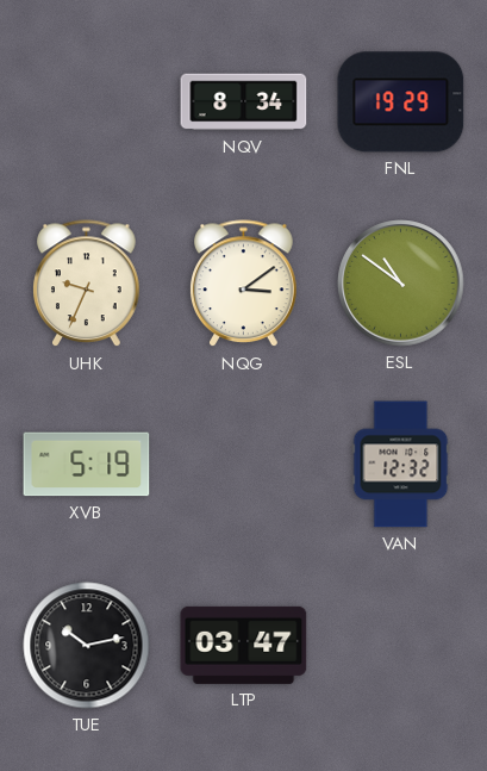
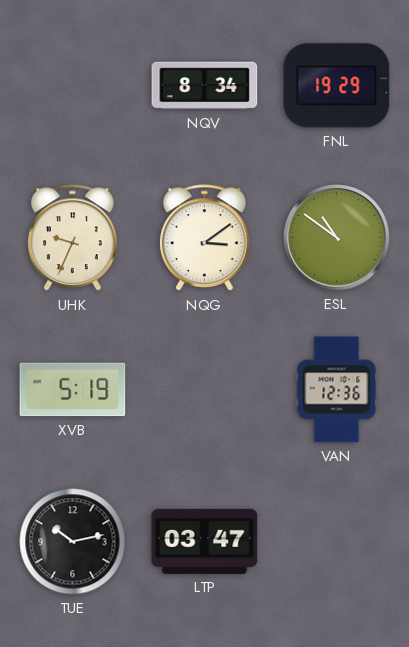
VAN: 12:32 -> 12:36 (337, 390)
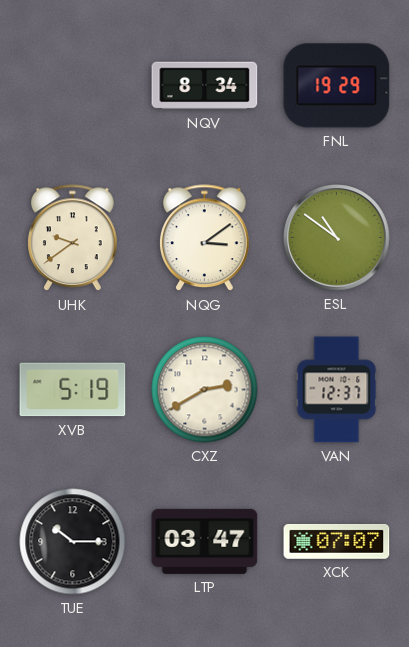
UHK: 9:34 -> 9:39 (73, 238)
CXZ: none -> 2:40 (205, 390)
VAN: 12:36 -> 12:37 (337, 390)
TUE: 10:13 -> 10:15 (73, 542)
XCK: none -> 07:07 (337, 541)
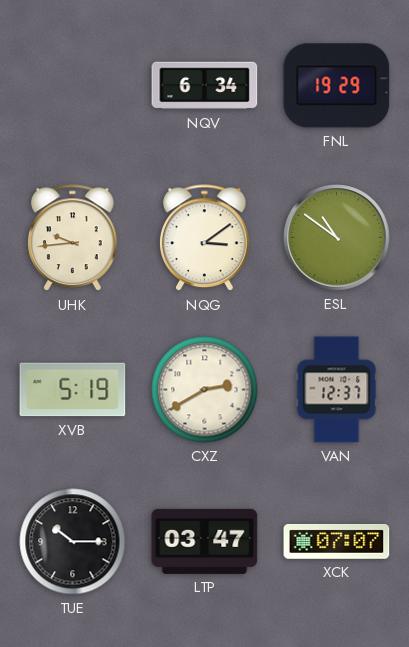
NQV: 8:34 -> 6:34 (205, 86)
UHK: 9:39 -> 9:44 (73, 238)
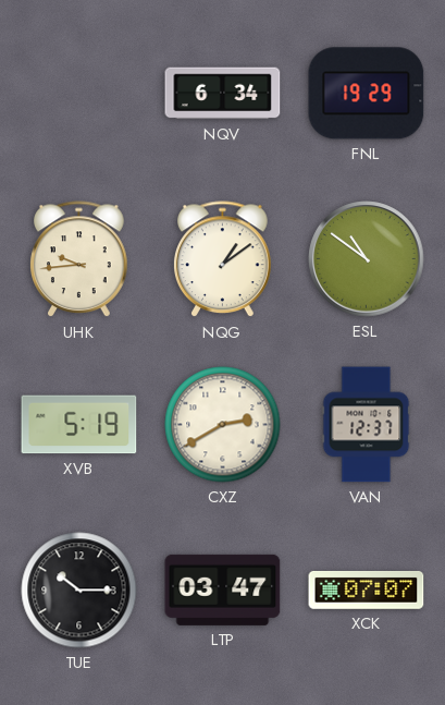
NQG: 3:09 -> 1:09 (223, 259)
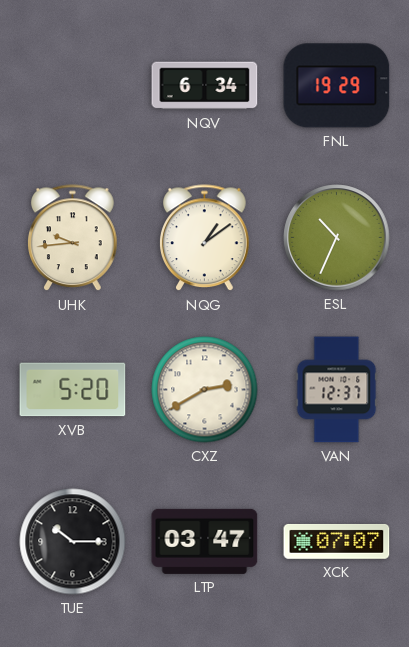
ESL: 10:51 -> 10:34 (337, 238)
XVB: 5:19 -> 5:20 (73, 390)
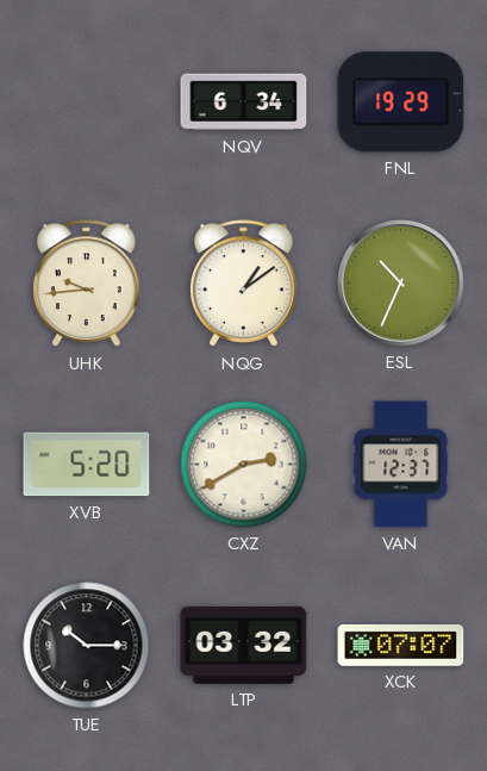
LTP: 03:47 -> 03:32 (244, 645)
